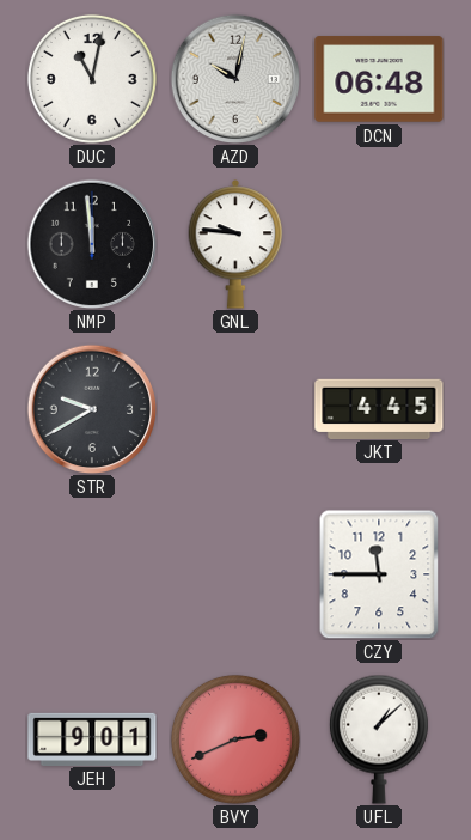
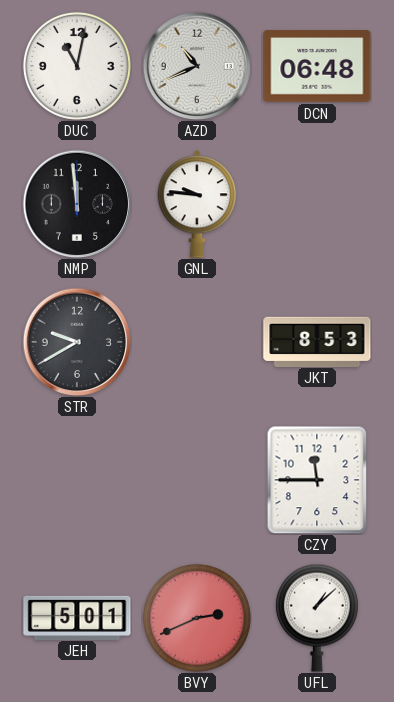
AZD: 10:02 -> 10:41 (197, 66)
JKT: 4:45 -> 8:53 (317, 341)
JEH: 9:01 -> 5:01 (77, 617)
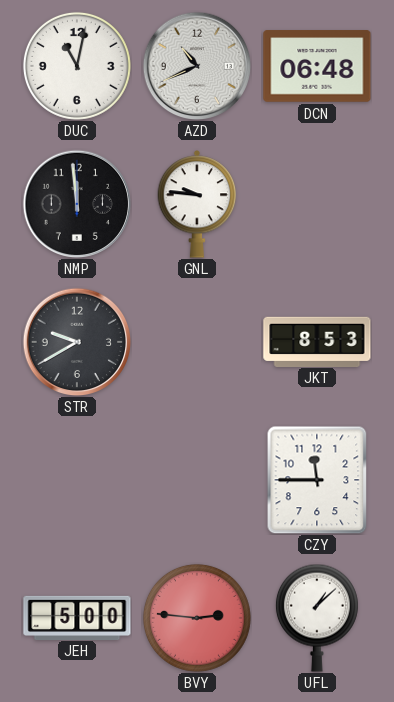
JEH: 5:01 -> 5:00 (77, 617)
BVY: 2:41 -> 2:46 (197, 618)
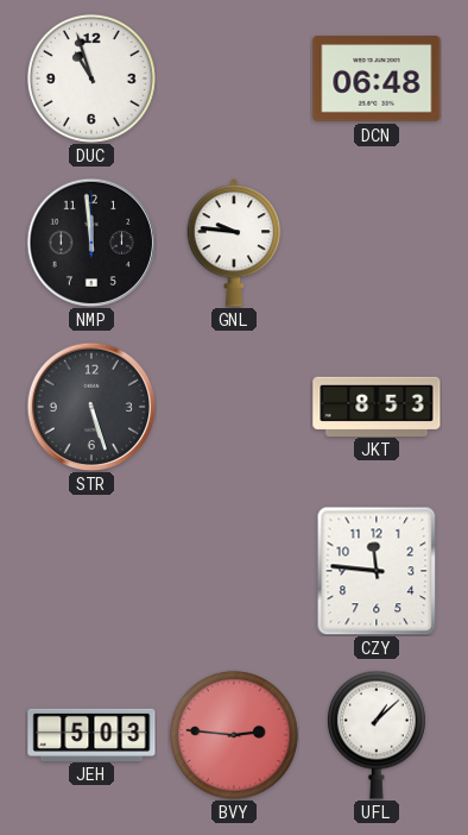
DUC: 11:02 -> 10:57 (91, 79)
AZD: 10:41 -> none (197, 66)
STR: 9:40 -> 5:27 (91, 407)
CZY: 11:45 -> 11:46 (377, 571)
JEH: 5:00 -> 5:03 (91, 734)
